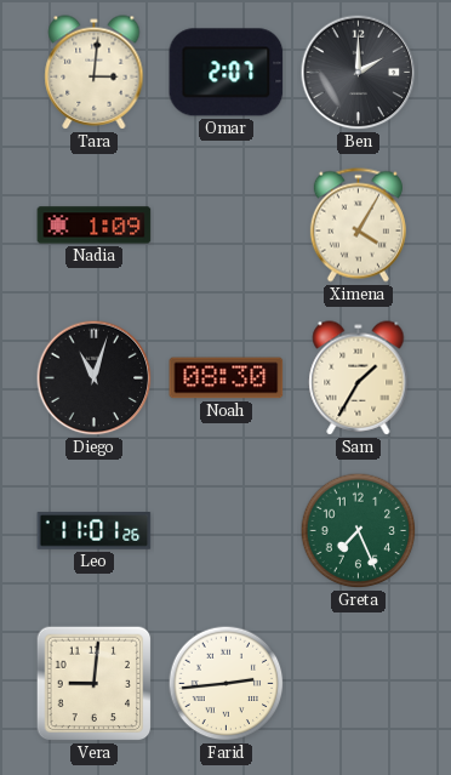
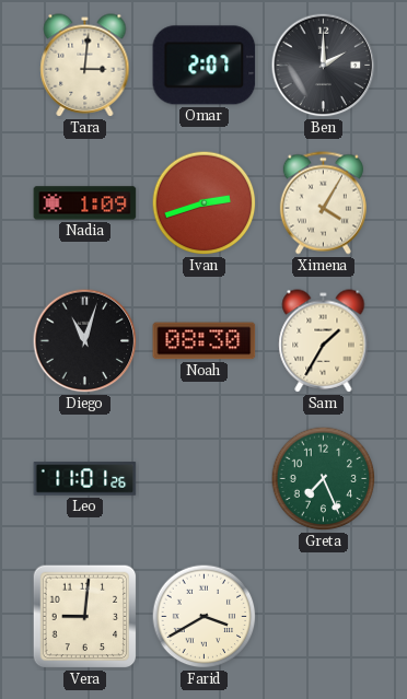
Ivan: none -> 2:42 (205, 203)
Farid: 2:44 -> 3:40 (205, 617)
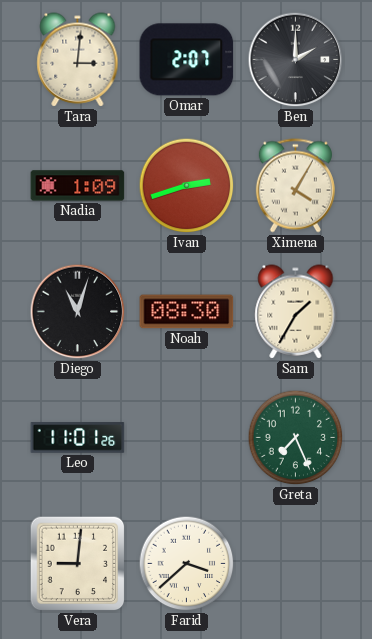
Farid: 3:40 -> 3:38 (187, 564)
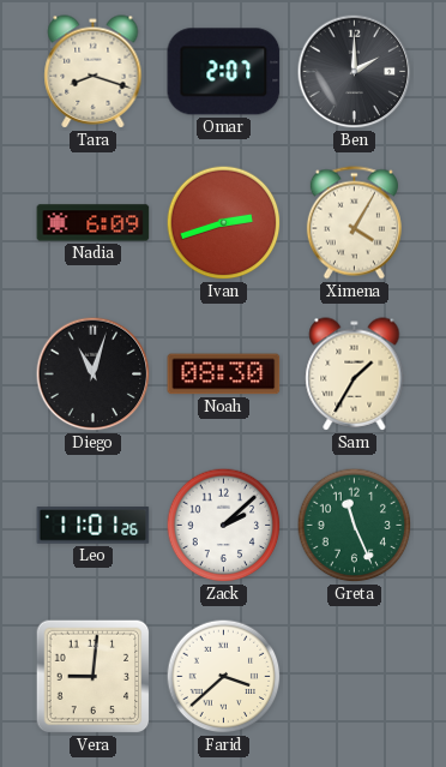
Tara: 3:01 -> 8:18 (94, 72)
Nadia: 1:09 -> 6:09 (94, 223)
Zack: none -> 2:08 (224, 526)
Greta: 7:26 -> 11:26 (355, 526)
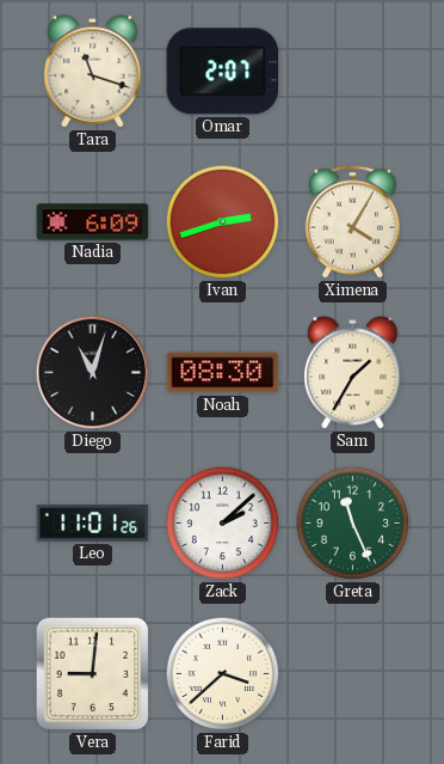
Tara: 8:18 -> 11:18 (93, 72)
Ben: 2:00 -> none (355, 72)
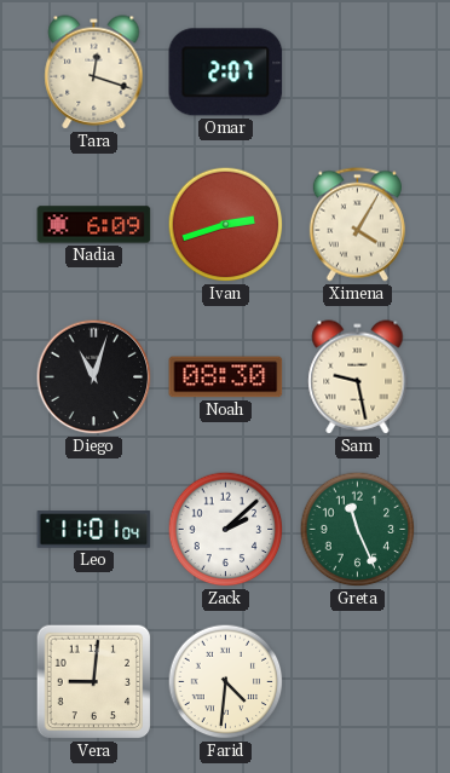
Tara: 11:18 -> 12:18 (94, 73)
Sam: 1:35 -> 9:28 (358, 377)
Leo: 11:01:26 -> 11:01:04 (94, 530)
Farid: 3:38 -> 4:31 (226, 682)
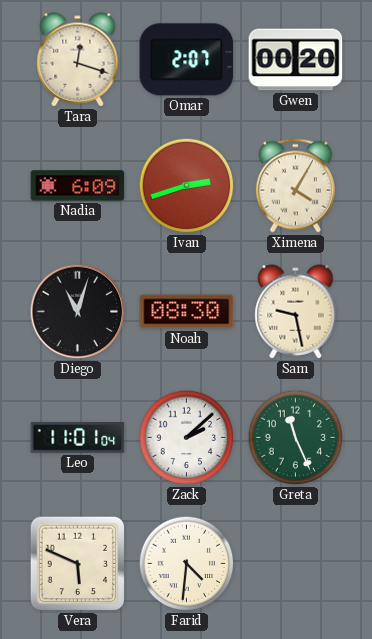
Gwen: none -> 00:20 (296, 60)
Vera: 9:01 -> 5:49 (78, 564)
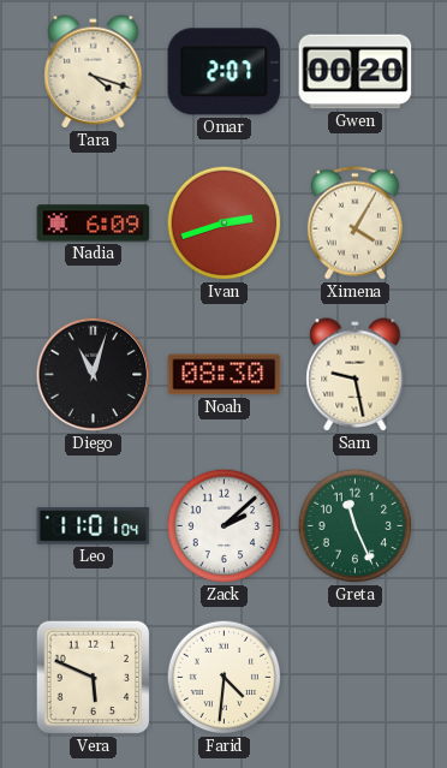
Tara: 12:18 -> 4:18 (94, 72)
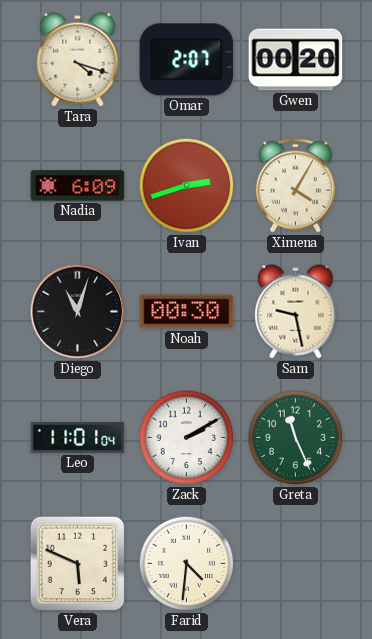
Noah: 08:30 -> 00:30 (187, 312)
Zack: 2:08 -> 2:10 (187, 438)
